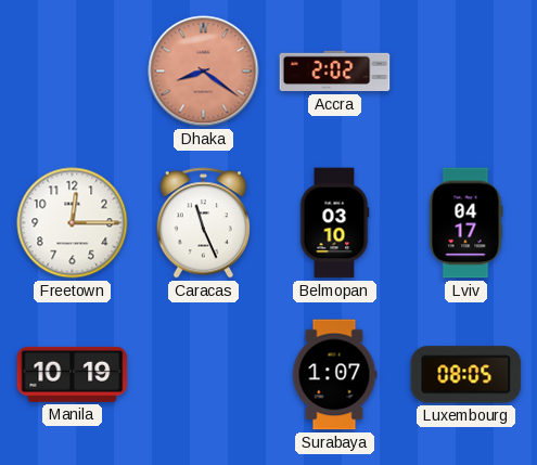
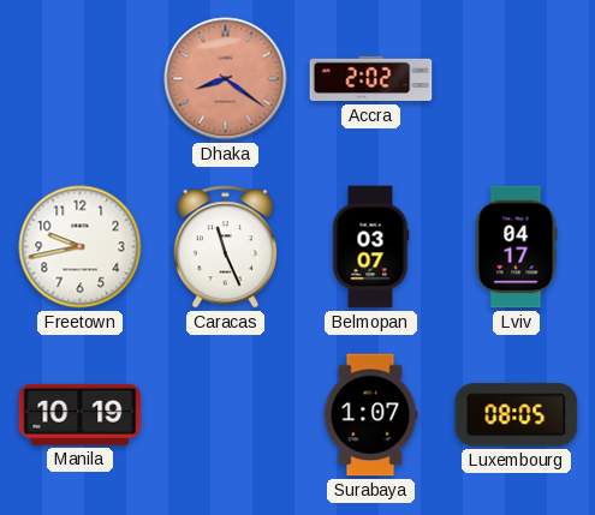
Freetown: 12:15 -> 9:43 (81, 247)
Belmopan: 03:10 -> 03:07 (370, 247)
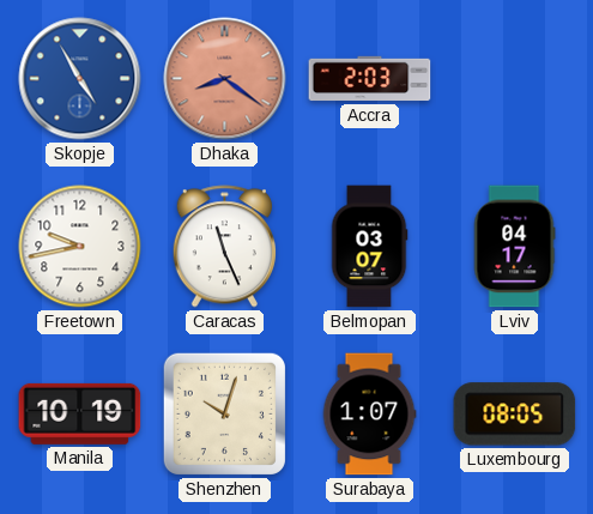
Skopje: none -> 4:55 (80, 79)
Accra: 2:02 -> 2:03 (370, 79)
Shenzhen: none -> 10:03 (224, 413)
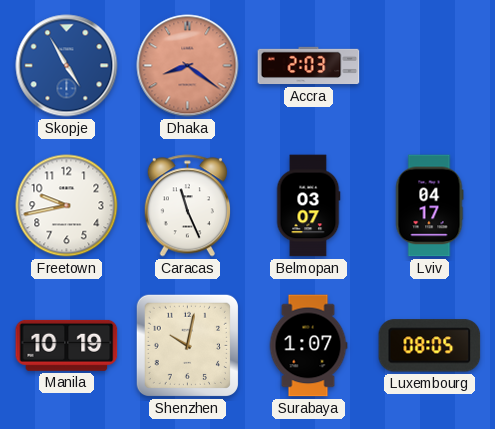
Shenzhen: 10:03 -> 10:02 (187, 345)
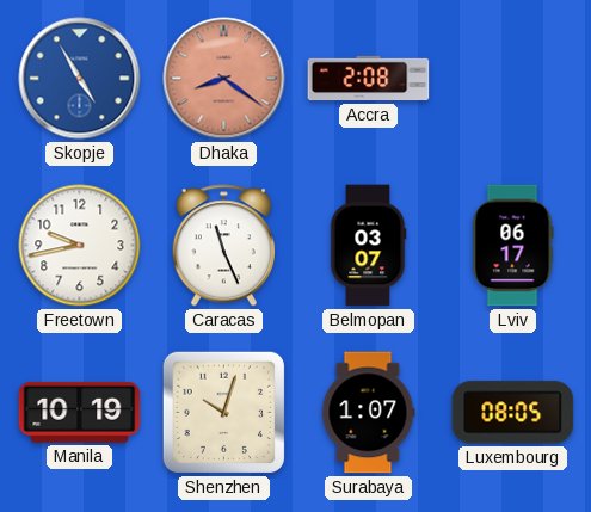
Accra: 2:03 -> 2:08 (369, 79)
Lviv: 04:17 -> 06:17 (512, 246)
Shenzhen: 10:02 -> 10:03 (223, 412)
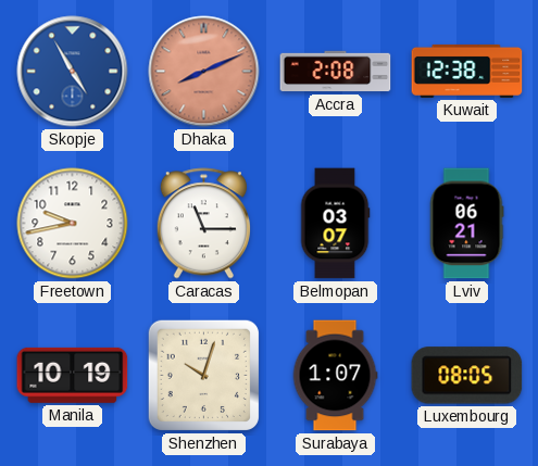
Dhaka: 8:21 -> 8:11 (204, 72)
Kuwait: none -> 12:38 (467, 71)
Caracas: 11:26 -> 11:15 (203, 224)
Lviv: 06:17 -> 06:21 (466, 224)
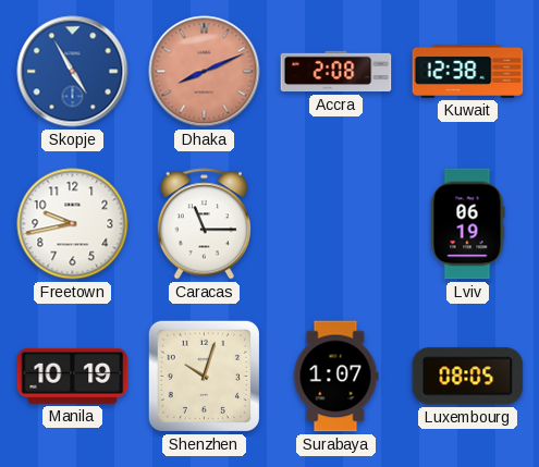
Belmopan: 03:07 -> none (335, 224)
Lviv: 06:21 -> 06:19 (467, 224)
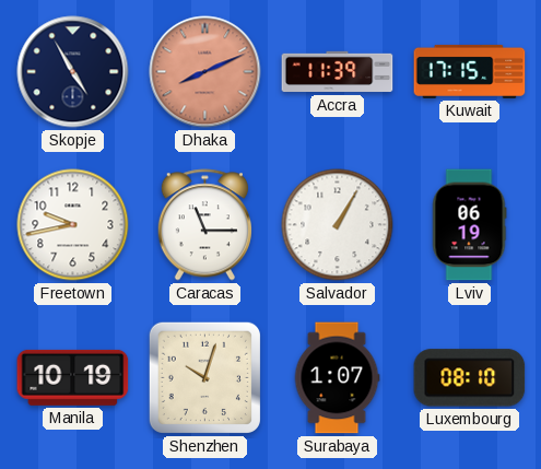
Skopje dial: blue -> navy (73, 72)
Accra: 2:08 -> 11:39 (338, 72)
Kuwait: 12:38 -> 17:15 (470, 71)
Salvador: none -> 1:05 (338, 225)
Luxembourg: 08:05 -> 08:10 (470, 378)
